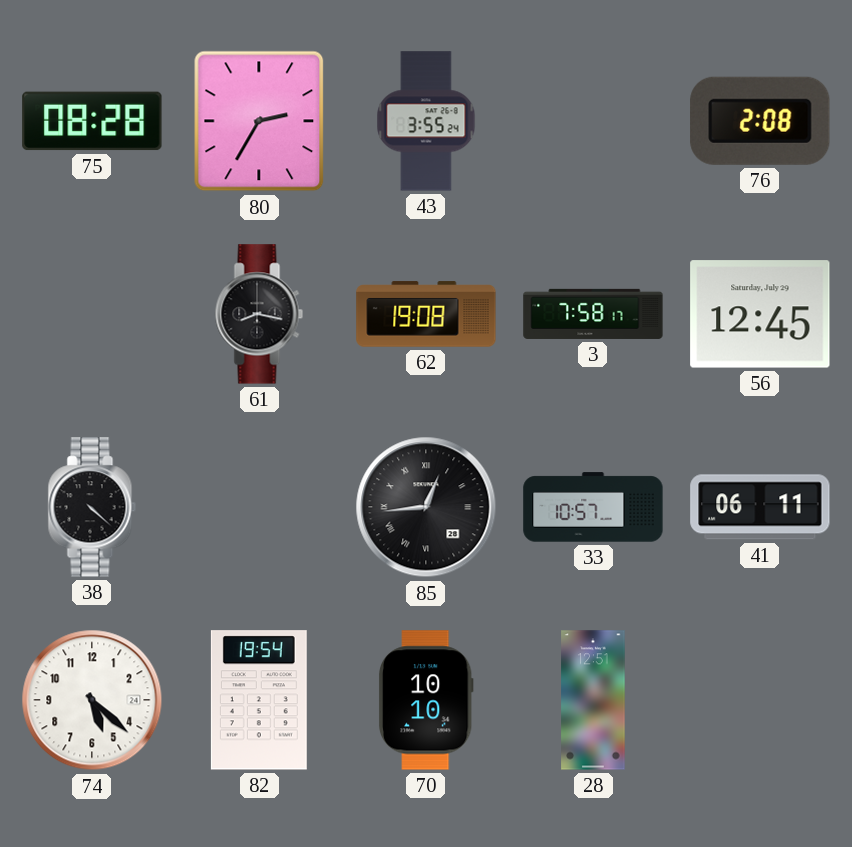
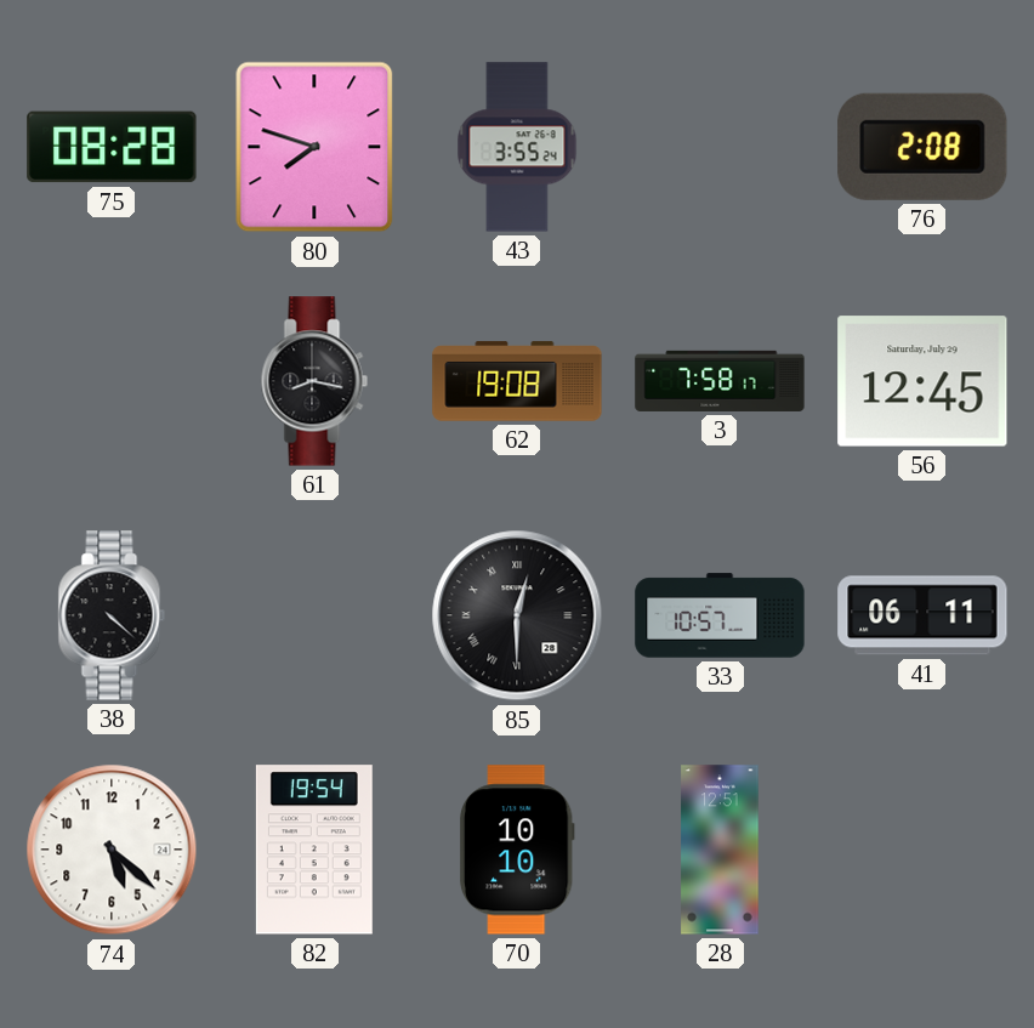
80: 2:35 -> 7:48 (314, 147)
85: 12:44 -> 12:30 (517, 615)
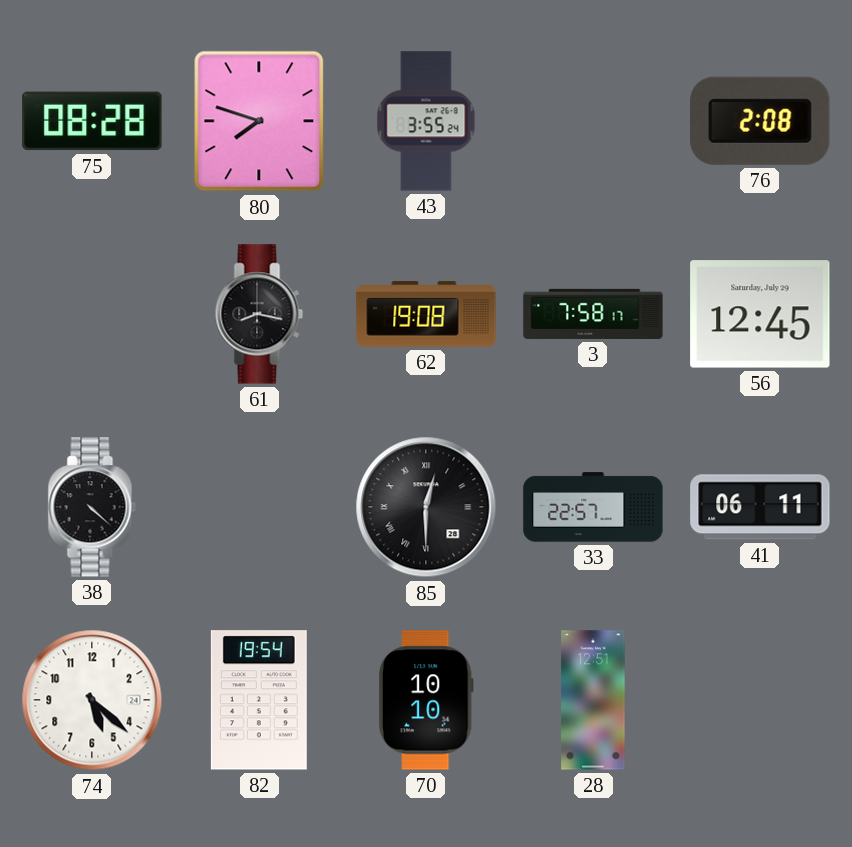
33: 10:57 -> 22:57 (593, 507)
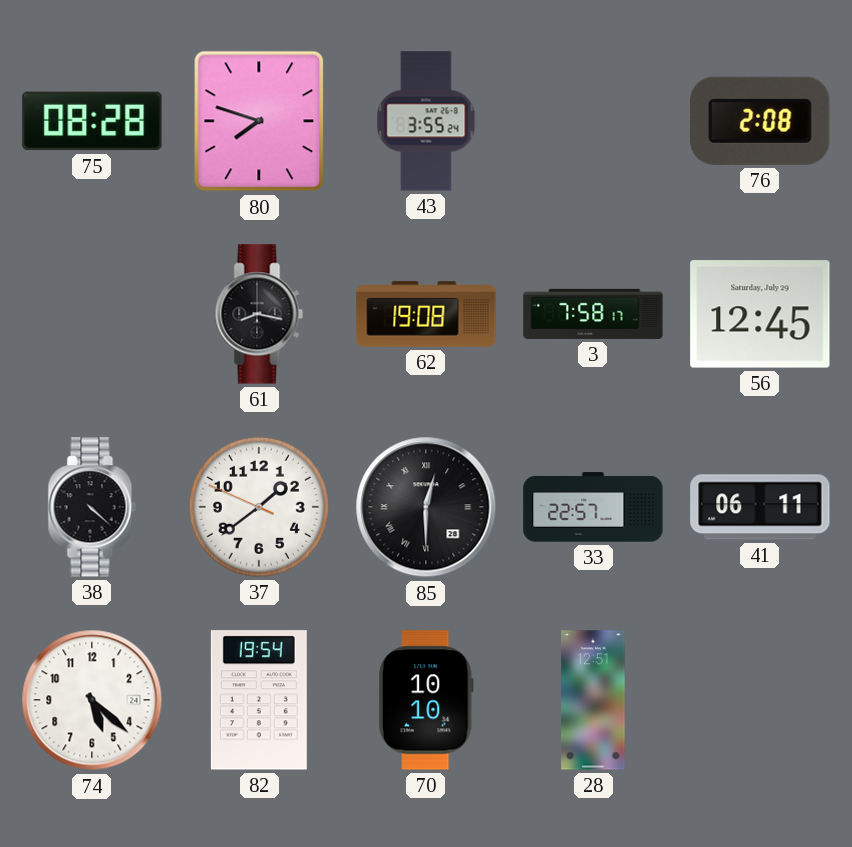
37: none -> 1:38 (259, 507)
